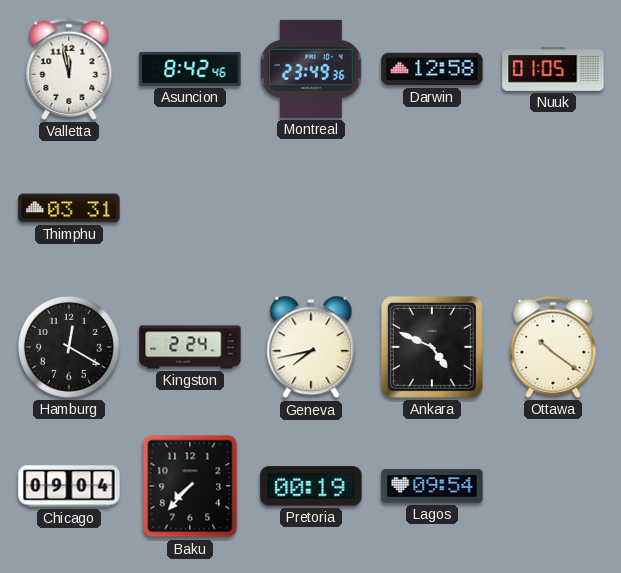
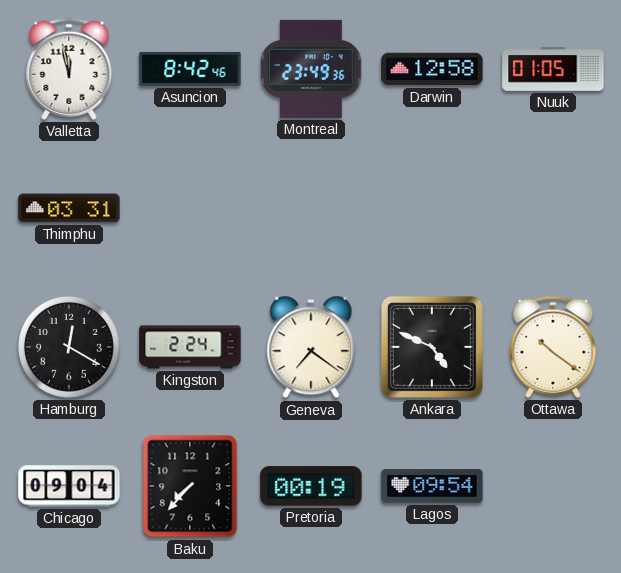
Geneva: 7:43 -> 7:21 (311, 347)
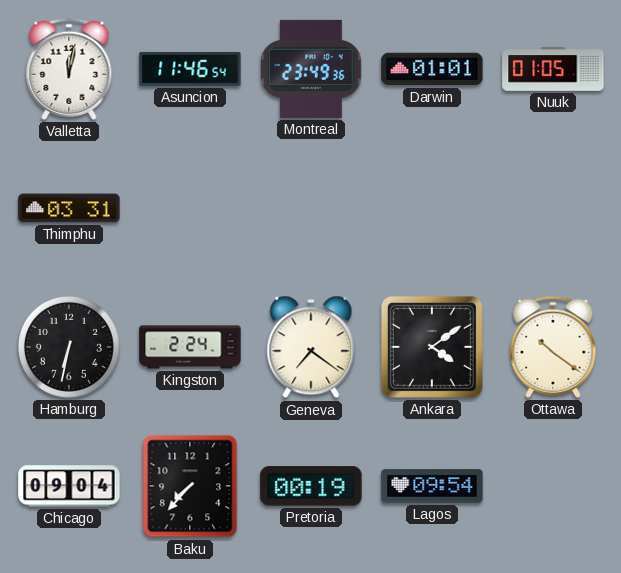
Valletta: 11:58 -> 12:02 (69, 69)
Asuncion: 8:42 -> 11:46 (190, 69)
Darwin: 12:58 -> 01:01 (432, 69)
Hamburg: 12:20 -> 6:32 (70, 348)
Ankara: 4:49 -> 4:09 (432, 347)
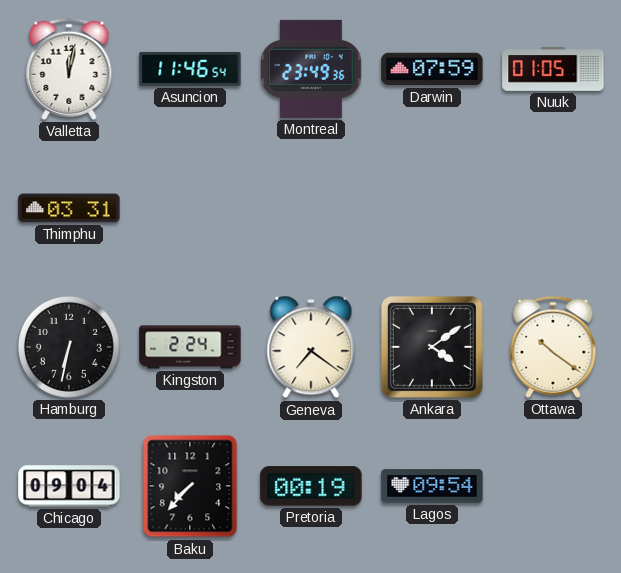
Darwin: 01:01 -> 07:59 (432, 69)
